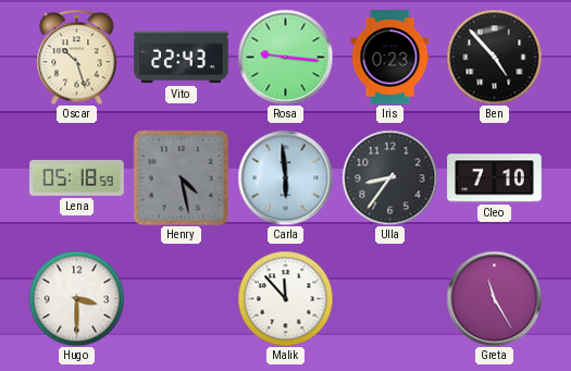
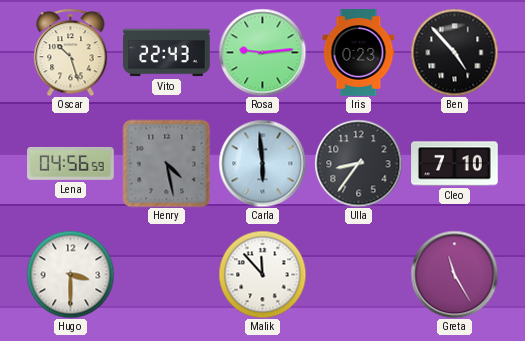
Rosa: 9:16 -> 9:14 (262, 52)
Lena: 05:18 -> 04:56 (71, 163)
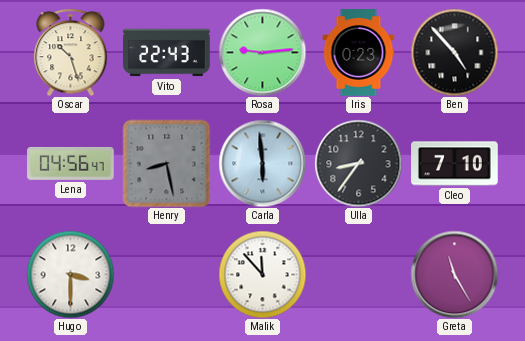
Lena: 04:56:59 -> 04:56:47 (71, 163)
Henry: 4:28 -> 8:28 (166, 163)
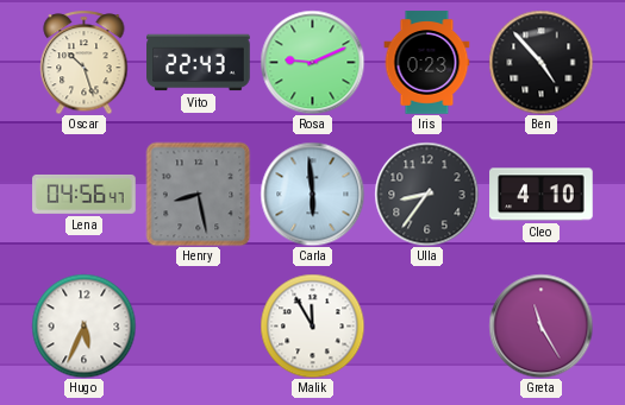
Rosa: 9:14 -> 9:11 (312, 62)
Cleo: 7:10 -> 4:10 (542, 195)
Hugo: 3:30 -> 5:34 (83, 325)
Malik: 11:53 -> 11:55 (312, 325)
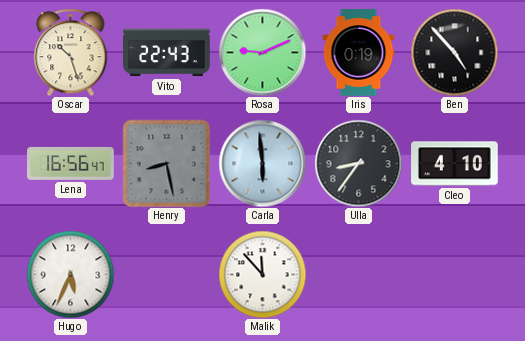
Iris: 0:23 -> 0:19 (359, 53)
Lena: 04:56 -> 16:56 (71, 163)
Malik: 11:55 -> 11:53 (262, 274)
Greta: 11:25 -> none (540, 325)
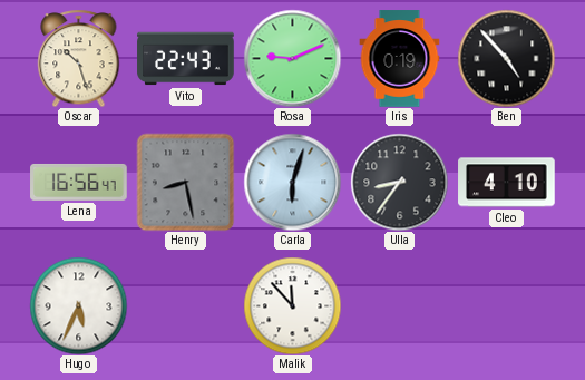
Carla: 5:59 -> 6:03 (292, 182)
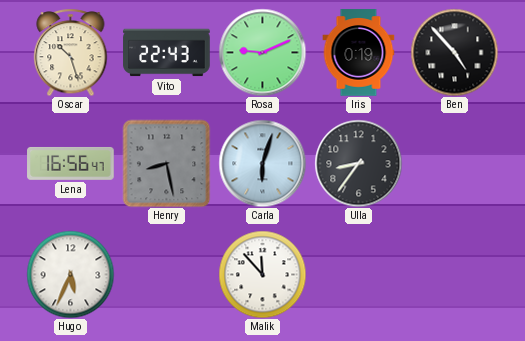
Cleo: 4:10 -> none (507, 183)
